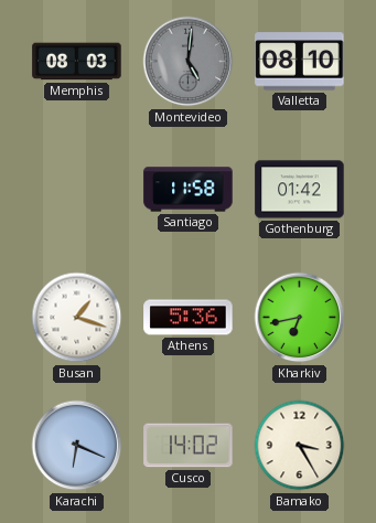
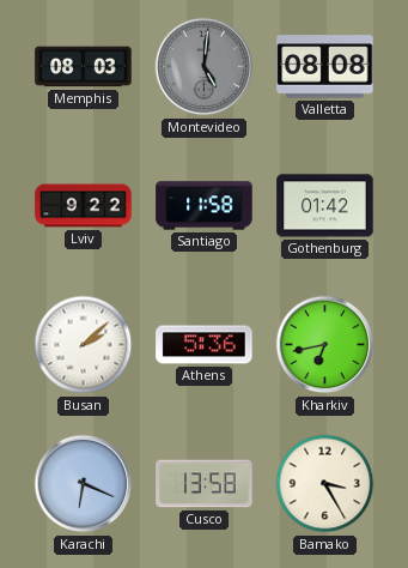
Valletta: 08:10 -> 08:08 (325, 67)
Lviv: none -> 9:22 (84, 206)
Busan: 1:18 -> 2:08 (84, 345)
Cusco: 14:02 -> 13:58 (205, 484)
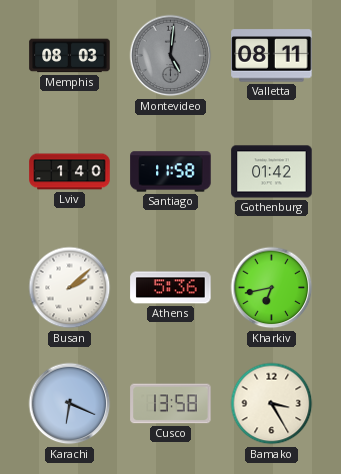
Valletta: 08:08 -> 08:11 (272, 56)
Lviv: 9:22 -> 1:40 (70, 172)
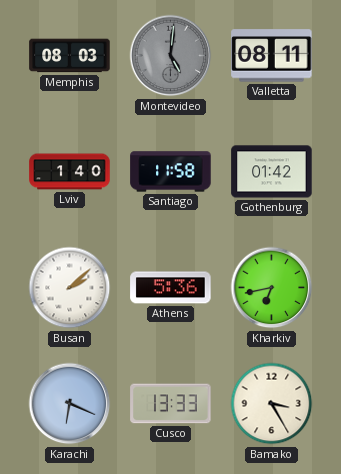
Cusco: 13:58 -> 13:33 (171, 404)
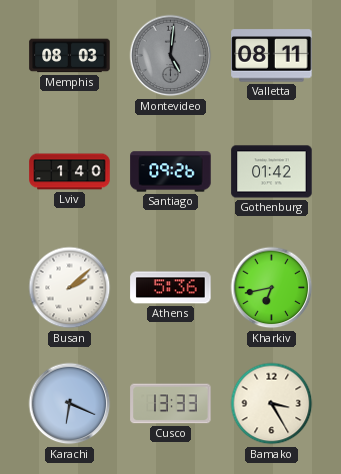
Santiago: 11:58 -> 09:26 (171, 172)
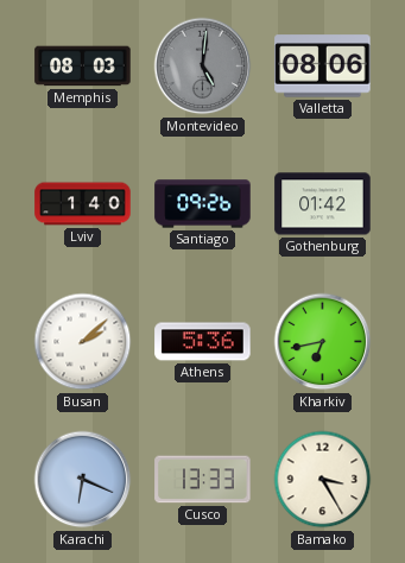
Valletta: 08:11 -> 08:06 (323, 67)
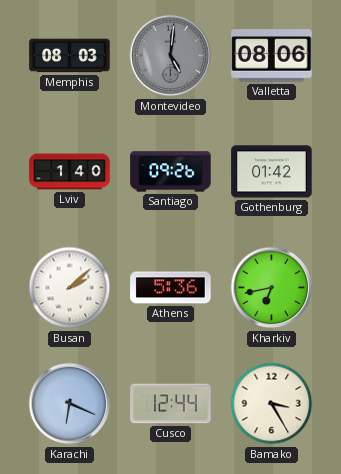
Cusco: 13:33 -> 12:44 (171, 404)
